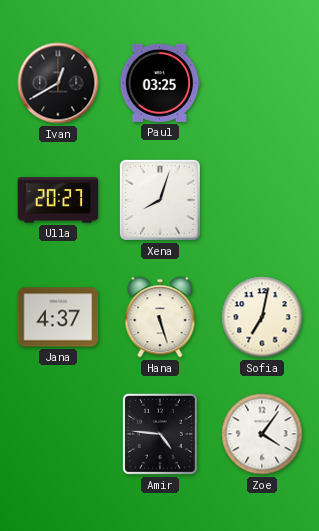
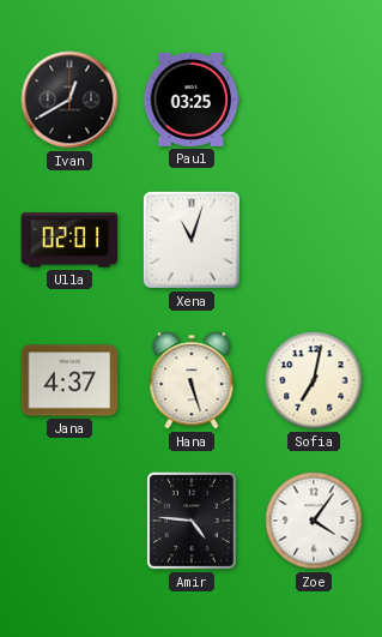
Ulla: 20:27 -> 02:01 (69, 240)
Xena: 8:03 -> 11:03 (192, 240)
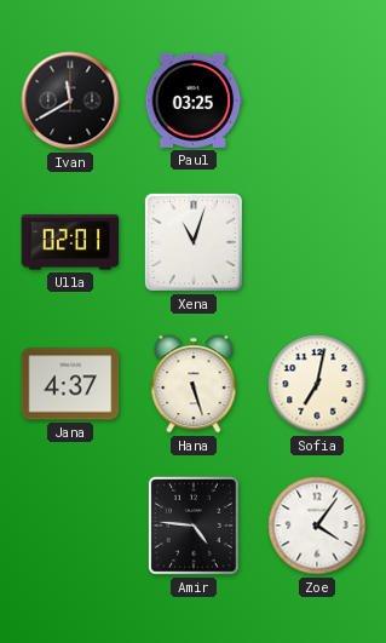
Ivan: 12:40 -> 11:40 (70, 101)
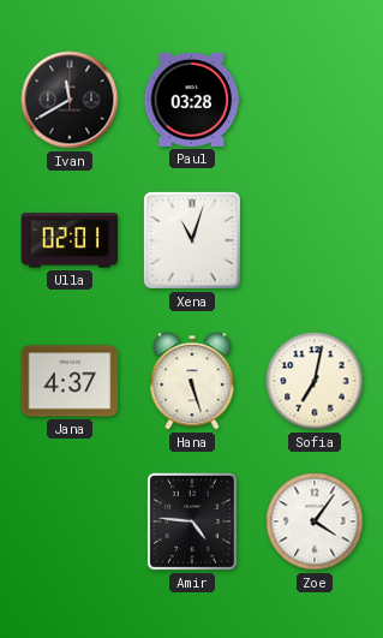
Paul: 03:25 -> 03:28 (192, 100)
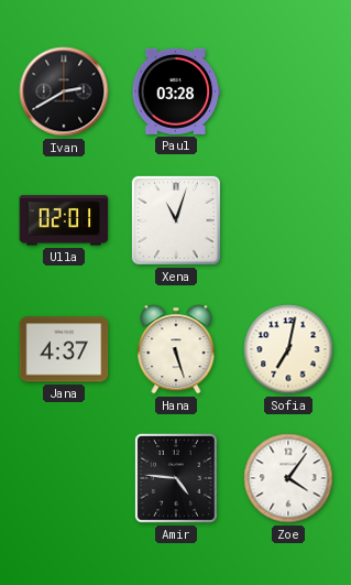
Ivan: 11:40 -> 2:40 (64, 91)
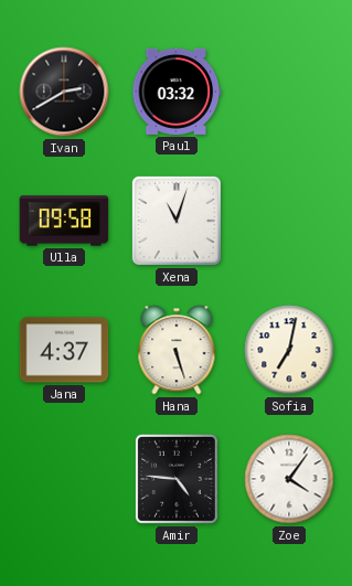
Paul: 03:28 -> 03:32 (177, 92)
Ulla: 02:01 -> 09:58 (64, 221)
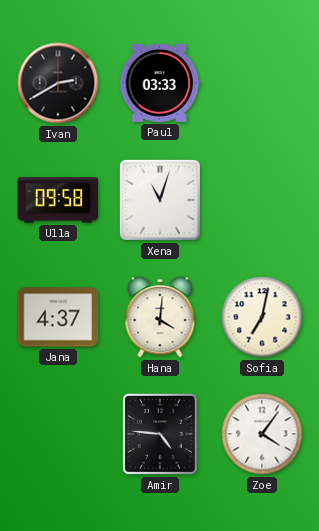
Paul: 03:32 -> 03:33 (160, 83)
Hana: 5:27 -> 4:01 (160, 317)
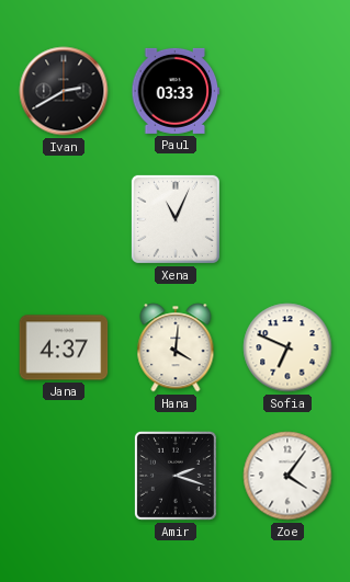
Ulla: 09:58 -> none (58, 200)
Xena: 11:03 -> 11:04 (176, 219)
Sofia: 7:02 -> 6:49 (287, 347)
Amir: 4:46 -> 2:18 (176, 476)
